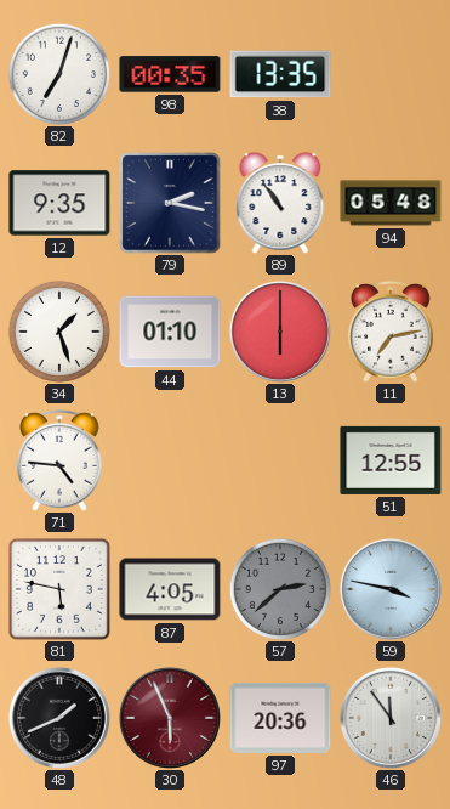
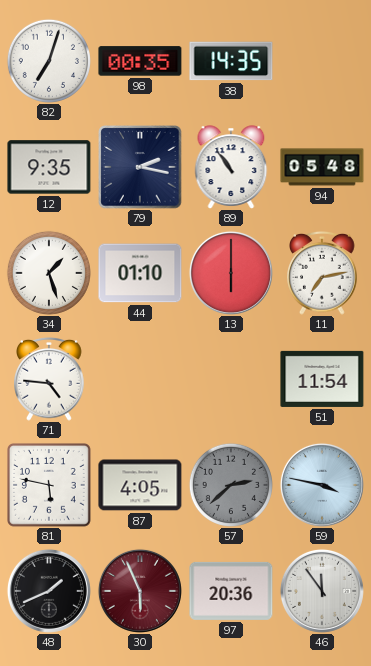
38: 13:35 -> 14:35 (231, 61)
51: 12:55 -> 11:54 (322, 379)
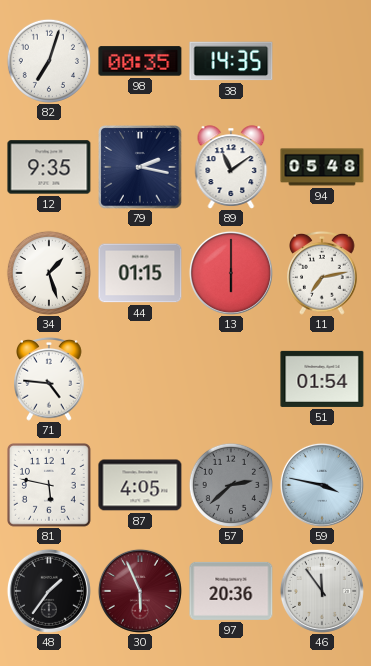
89: 10:54 -> 11:09 (231, 167)
44: 01:10 -> 01:15 (140, 273)
51: 11:54 -> 01:54 (322, 379)
48: 1:41 -> 1:36 (49, 591)
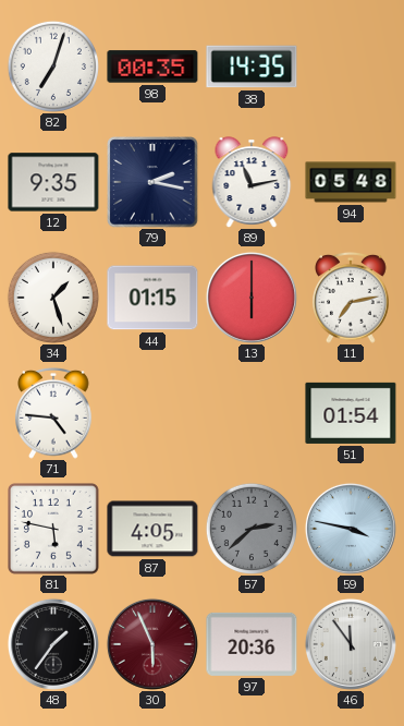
89: 11:09 -> 11:13 (252, 182)
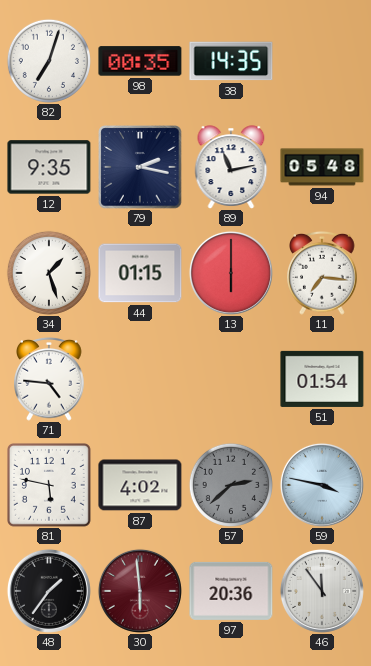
11: 7:13 -> 7:16 (322, 273)
87: 4:05 -> 4:02 (140, 485)
30: 5:56 -> 5:59 (140, 591)
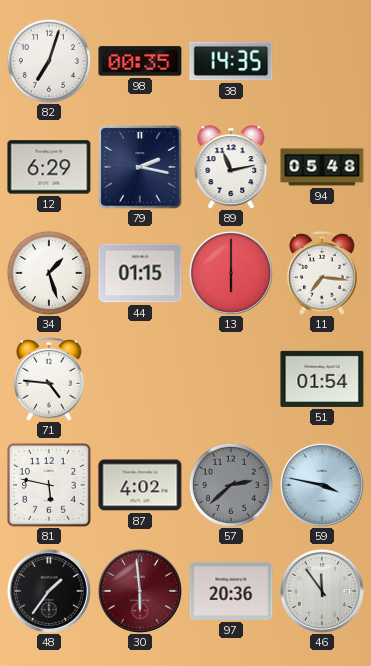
12: 9:35 -> 6:29 (49, 167)
